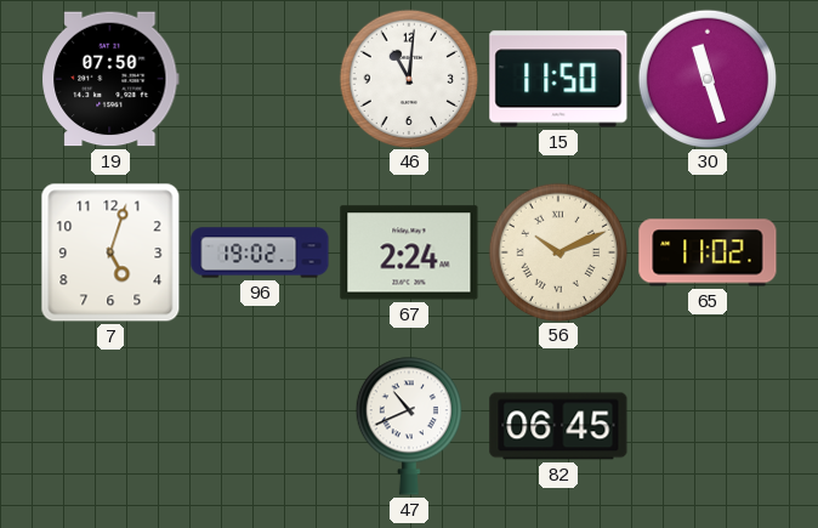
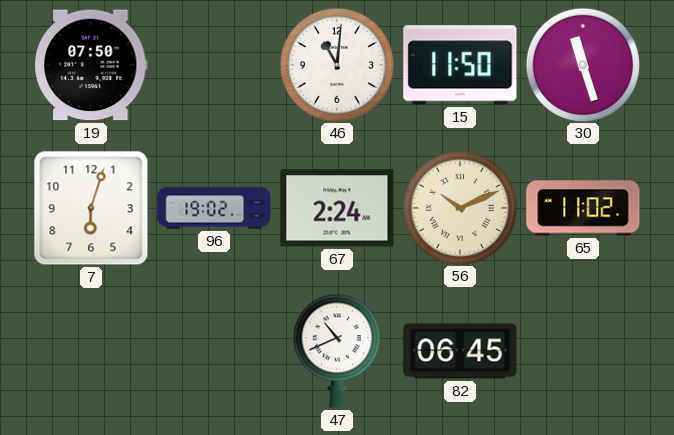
7: 5:03 -> 6:03 (91, 208)
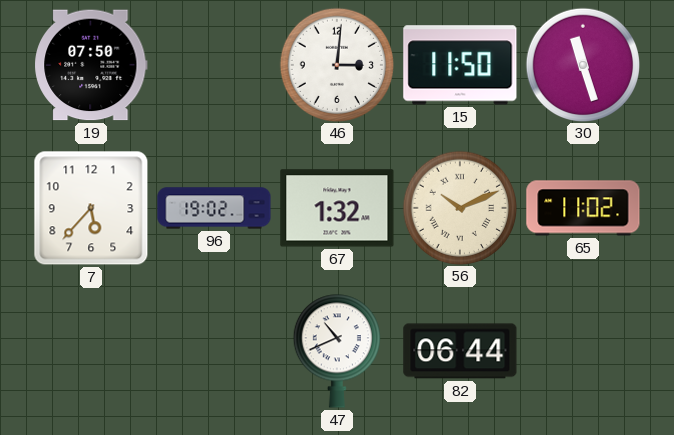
46: 11:01 -> 3:01 (336, 64)
7: 6:03 -> 5:37 (91, 208)
67: 2:24 -> 1:32 (337, 208)
82: 06:45 -> 06:44 (460, 351)
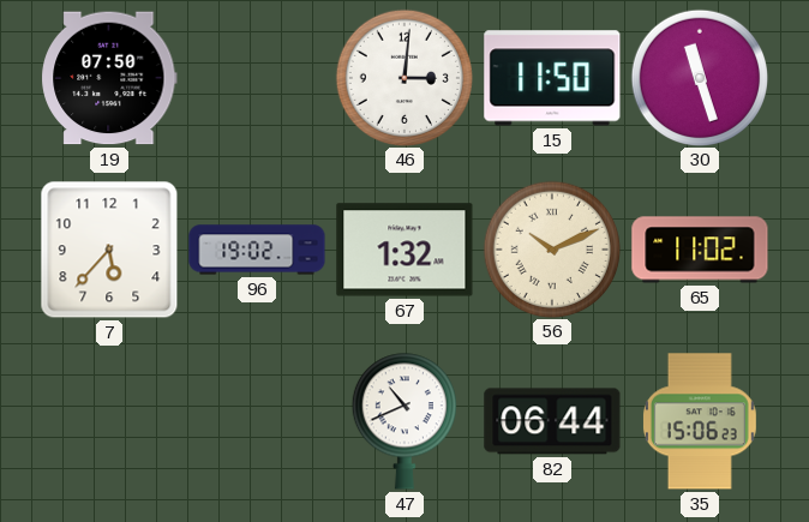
35: none -> 15:06 (700, 421)
